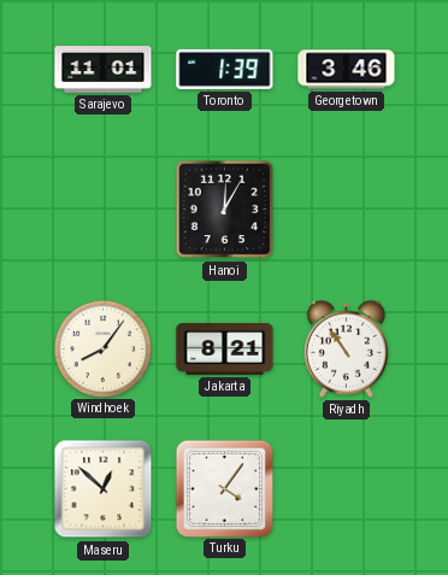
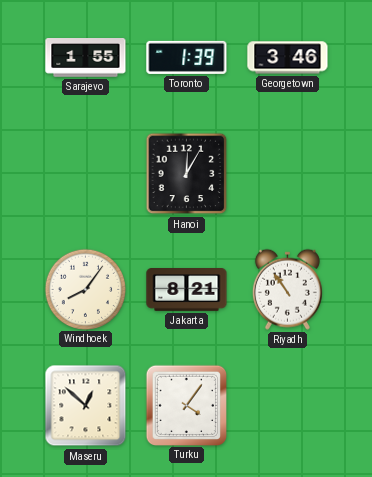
Sarajevo: 11:01 -> 1:55 (86, 58)
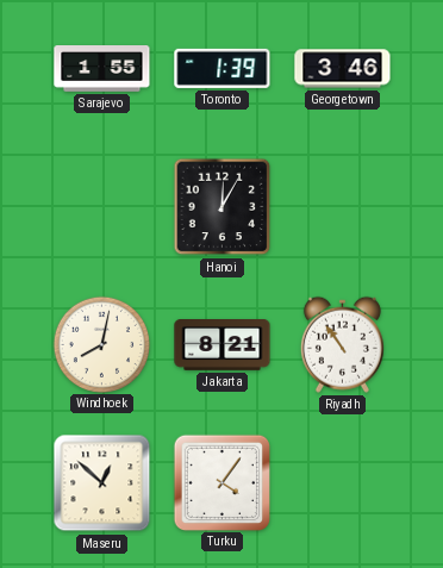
Windhoek: 8:06 -> 8:02 (101, 344)
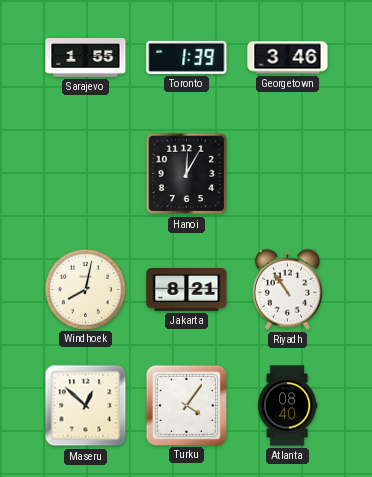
Atlanta: none -> 08:40 (287, 406)
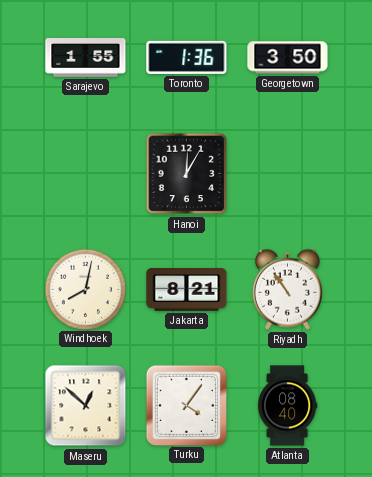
Toronto: 1:39 -> 1:36 (187, 57)
Georgetown: 3:46 -> 3:50 (288, 58)
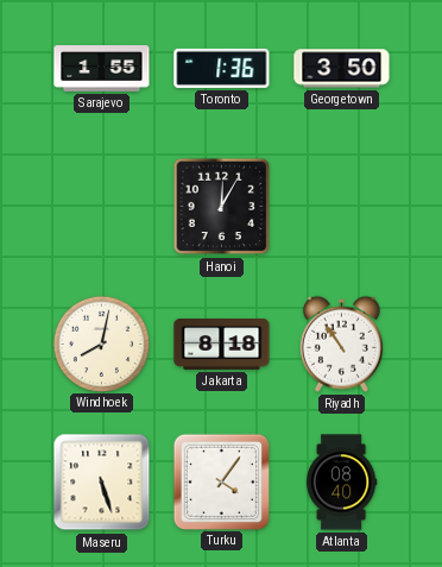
Jakarta: 8:21 -> 8:18 (222, 345)
Maseru: 12:52 -> 5:27 (102, 483)
